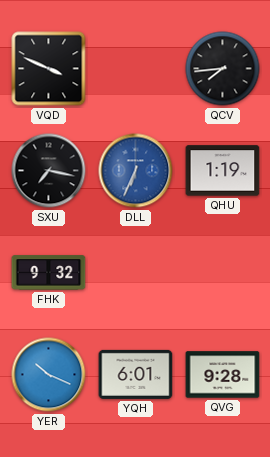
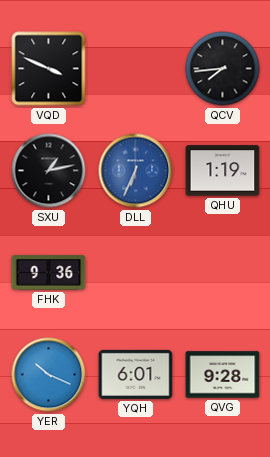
SXU: 7:17 -> 1:13 (49, 171)
FHK: 9:32 -> 9:36 (49, 273)
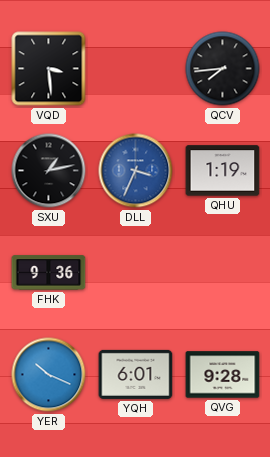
VQD: 3:49 -> 3:29 (49, 69)
DLL: 6:34 -> 3:34 (136, 171)
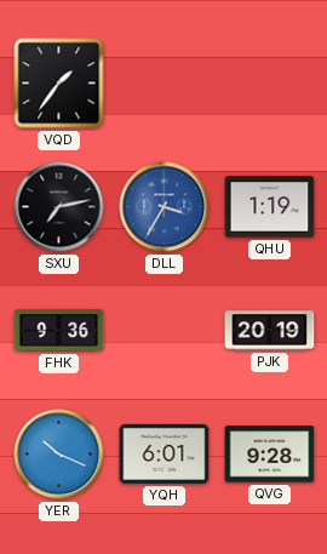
VQD: 3:29 -> 1:36 (59, 84)
QCV: 7:44 -> none (223, 69)
SXU: 1:13 -> 7:13 (59, 207)
DLL: 3:34 -> 3:35 (165, 207)
PJK: none -> 20:19 (270, 331)
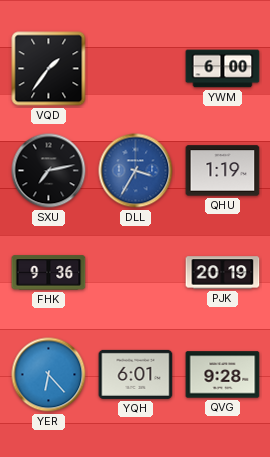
YWM: none -> 6:00 (223, 69)
YER: 10:19 -> 6:23 (49, 375)
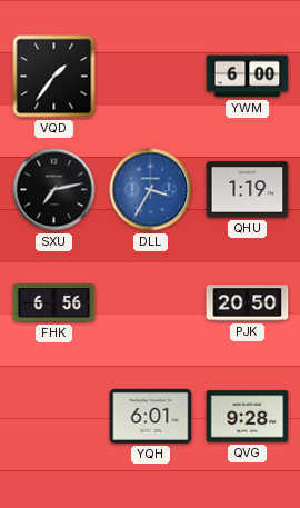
FHK: 9:36 -> 6:56 (54, 303)
PJK: 20:19 -> 20:50 (248, 303)
YER: 6:23 -> none (49, 375)
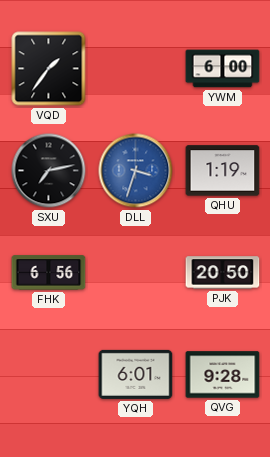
DLL: 3:35 -> 3:33 (136, 171)
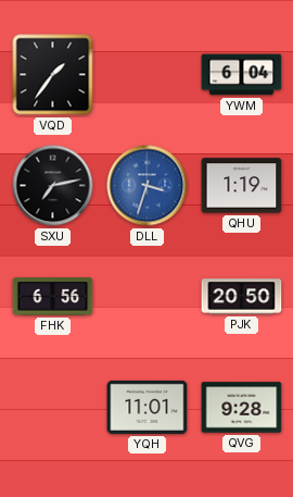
YWM: 6:00 -> 6:04 (242, 75)
YQH: 6:01 -> 11:01 (148, 407)
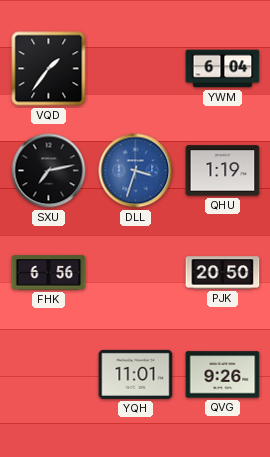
QVG: 9:28 -> 9:26 (223, 375)
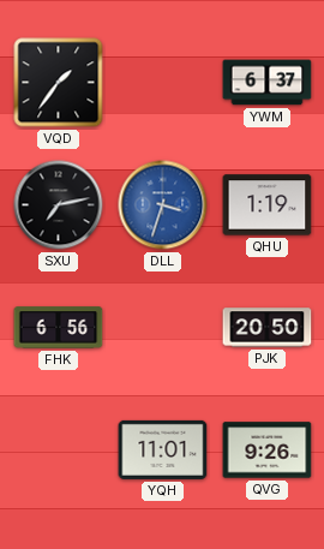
YWM: 6:04 -> 6:37 (268, 83)
